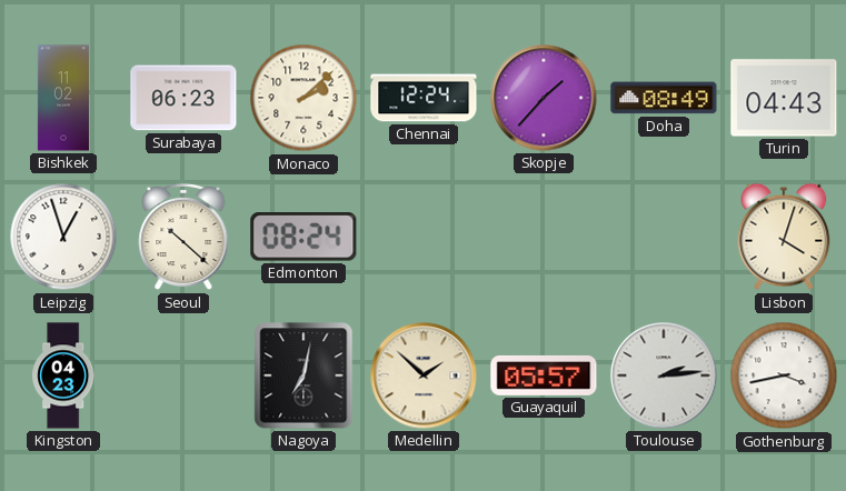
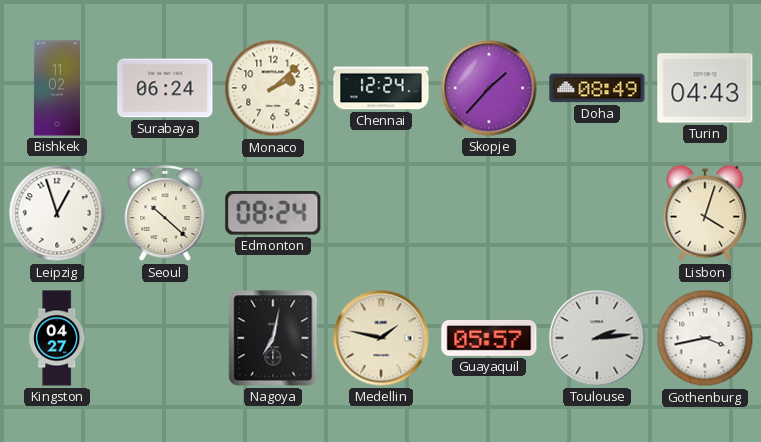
Surabaya: 06:23 -> 06:24 (165, 88)
Kingston: 04:23 -> 04:27 (57, 338)
Medellin: 1:52 -> 1:47 (381, 338)
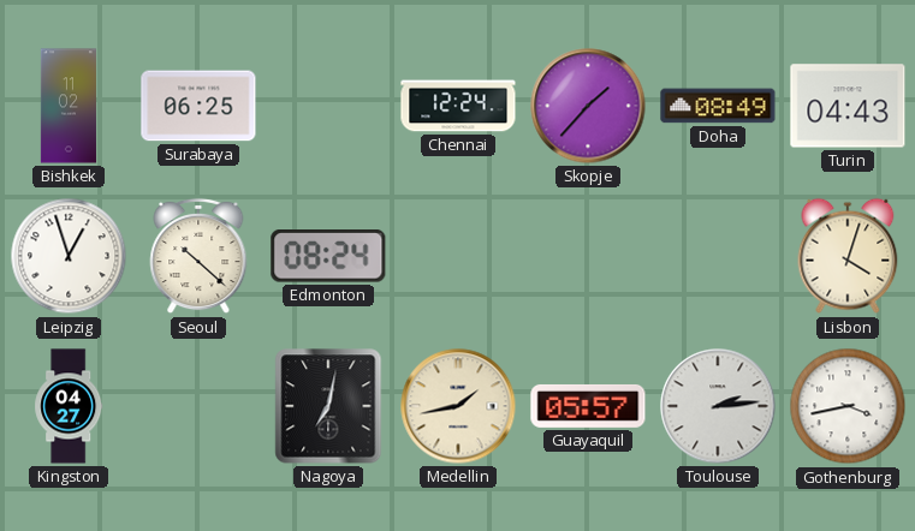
Surabaya: 06:24 -> 06:25 (198, 106)
Monaco: 2:08 -> none (273, 88)
Medellin: 1:47 -> 1:43 (458, 406)
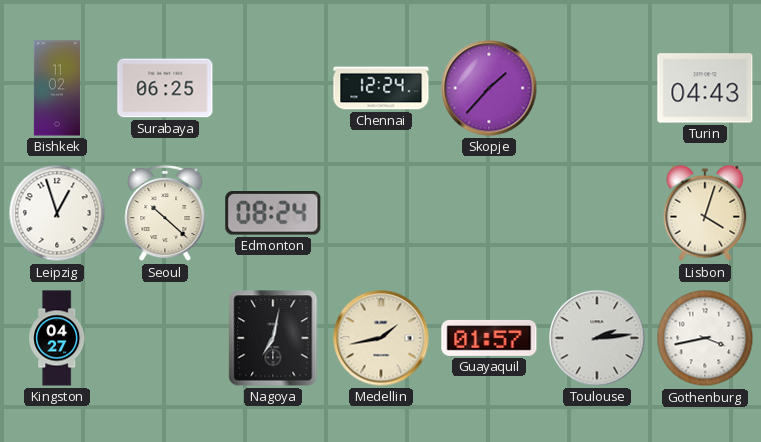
Doha: 08:49 -> none (718, 106)
Guayaquil: 05:57 -> 01:57 (489, 338)
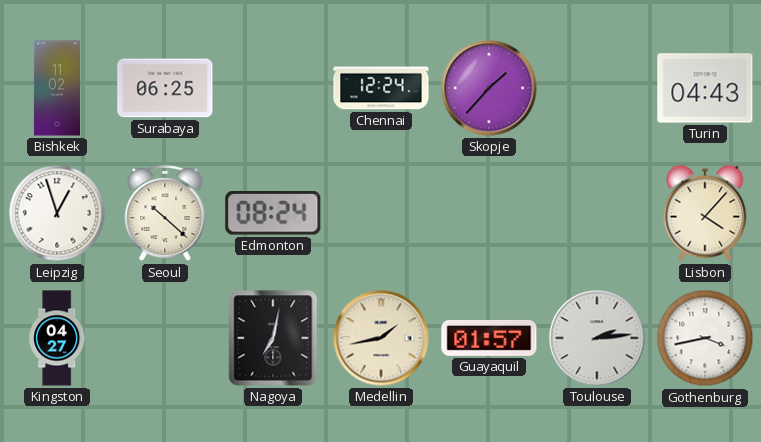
Lisbon: 4:03 -> 4:07 (705, 213)
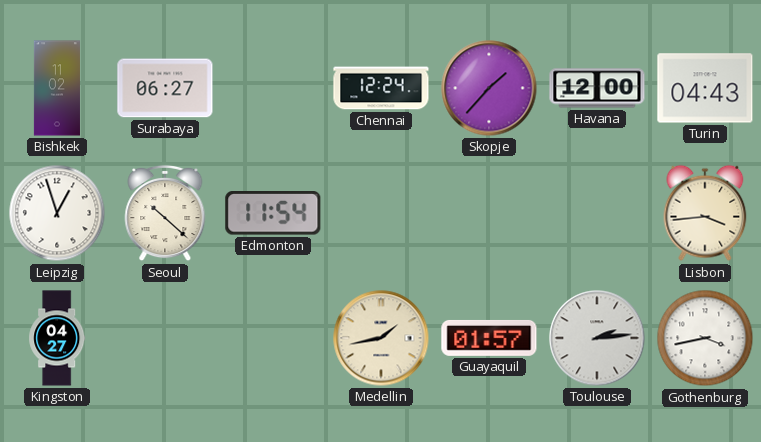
Surabaya: 06:25 -> 06:27 (165, 88)
Havana: none -> 12:00 (597, 88)
Edmonton: 08:24 -> 11:54 (273, 213)
Lisbon: 4:07 -> 3:44 (705, 213)
Nagoya: 7:02 -> none (273, 338)
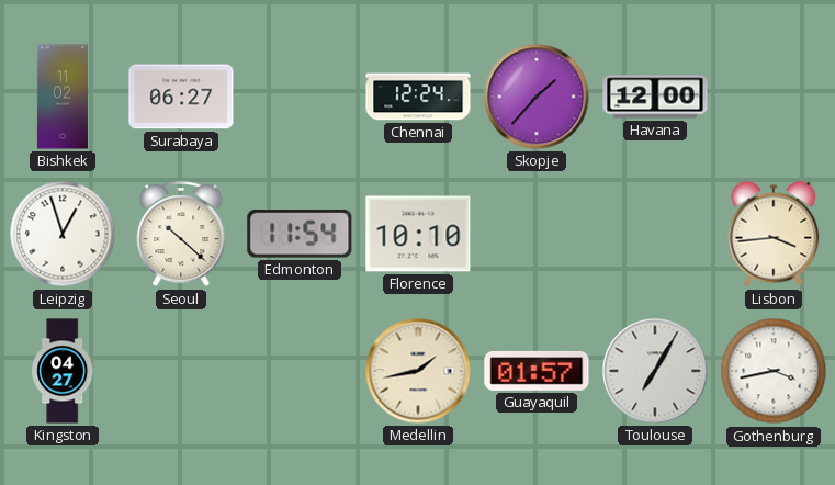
Turin: 04:43 -> none (705, 88)
Florence: none -> 10:10 (418, 234)
Toulouse: 2:14 -> 7:05 (655, 371)
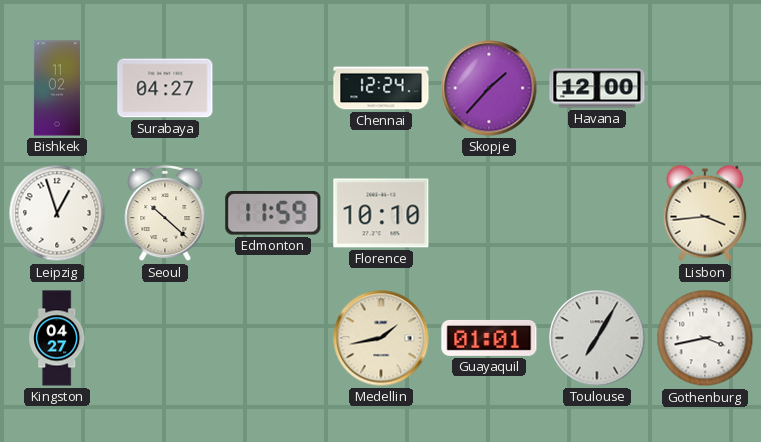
Surabaya: 06:27 -> 04:27 (165, 88)
Edmonton: 11:54 -> 11:59 (273, 213)
Guayaquil: 01:57 -> 01:01 (489, 338)
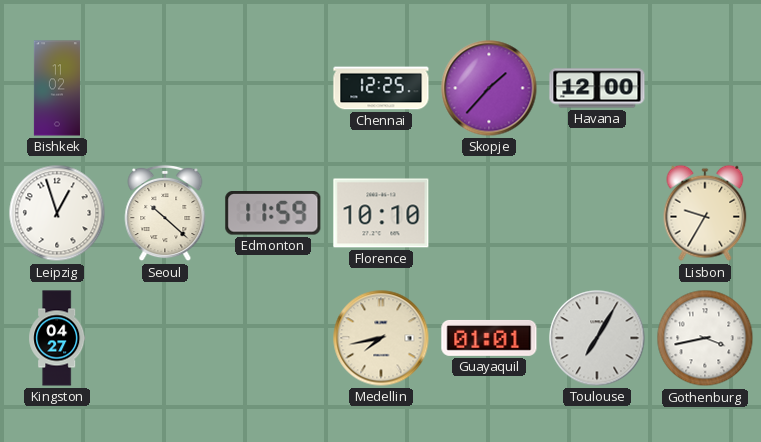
Surabaya: 04:27 -> none (165, 88)
Chennai: 12:24 -> 12:25 (381, 88)
Lisbon: 3:44 -> 9:35 (705, 213)
Medellin: 1:43 -> 7:43 (381, 338)
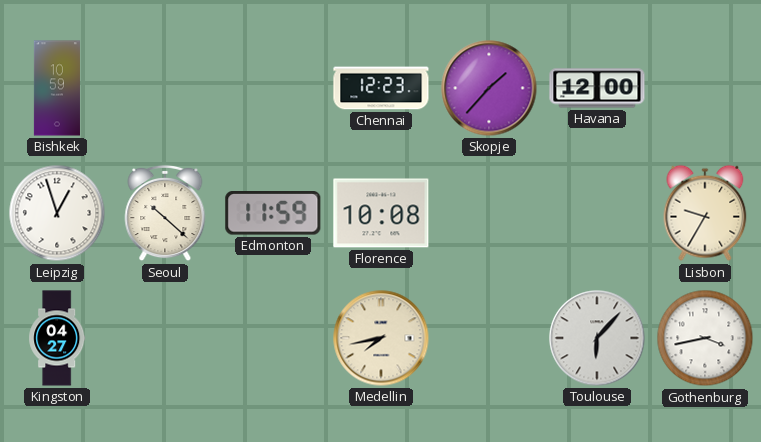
Bishkek: 11:02 -> 10:59 (57, 88)
Chennai: 12:25 -> 12:23 (381, 88)
Florence: 10:10 -> 10:08 (381, 213)
Guayaquil: 01:01 -> none (489, 338)
Toulouse: 7:05 -> 6:07 (597, 338)
